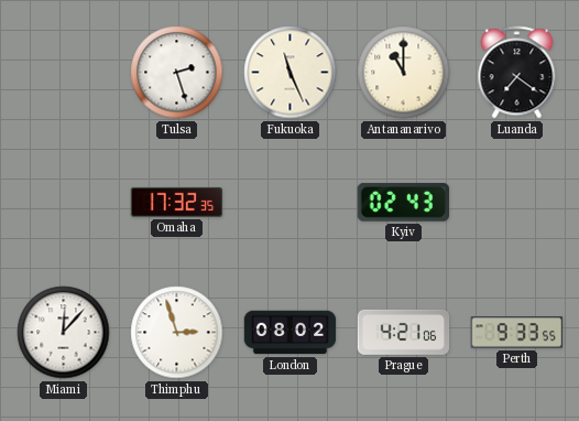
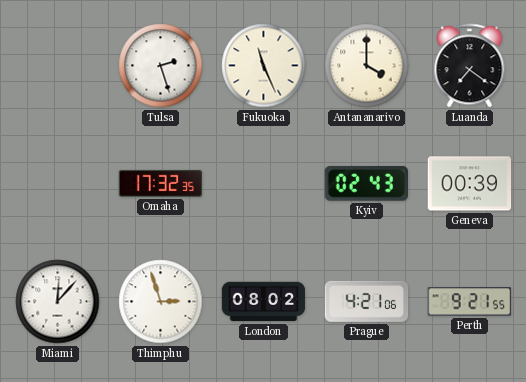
Antananarivo: 11:00 -> 4:00 (367, 66)
Geneva: none -> 00:39 (470, 184)
Perth: 9:33 -> 9:21 (470, 302)
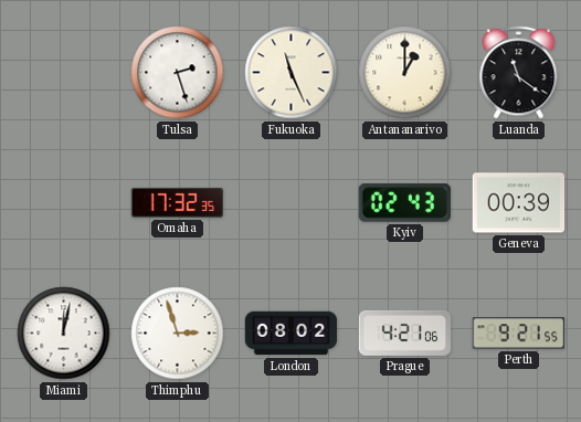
Antananarivo: 4:00 -> 1:00 (405, 73)
Luanda: 7:21 -> 11:21 (519, 73)
Miami: 12:07 -> 12:02 (64, 334)
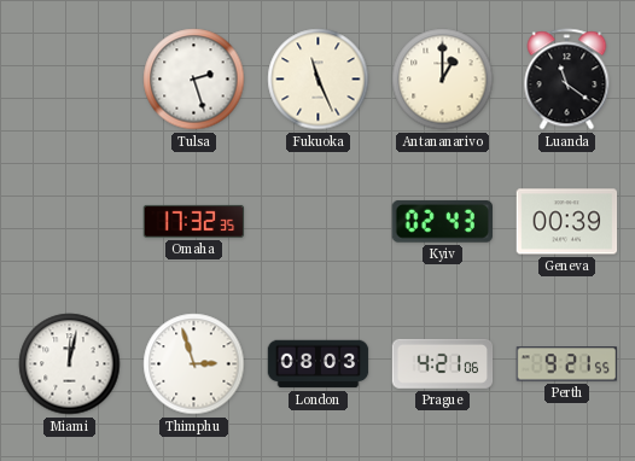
London: 08:02 -> 08:03 (319, 364)
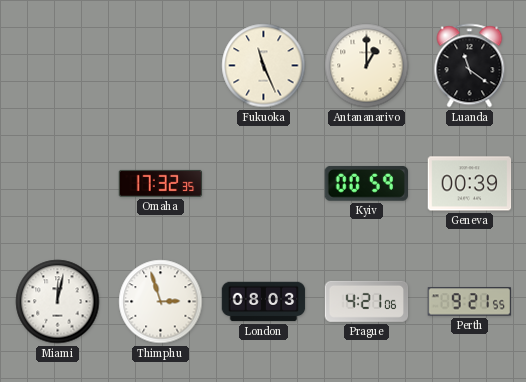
Tulsa: 2:27 -> none (194, 80)
Kyiv: 02:43 -> 00:59 (366, 183)
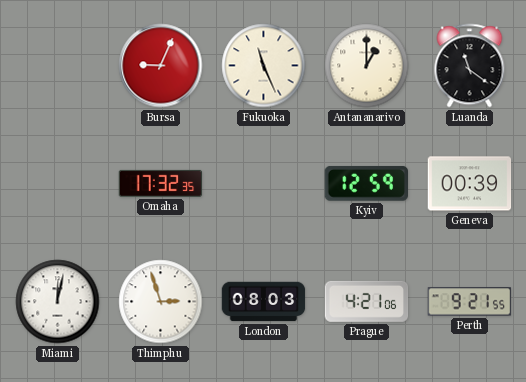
Bursa: none -> 9:04 (161, 66)
Kyiv: 00:59 -> 12:59 (366, 183)
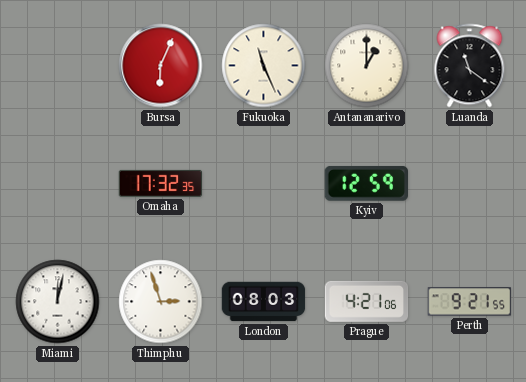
Bursa: 9:04 -> 6:04 (161, 66)
Geneva: 00:39 -> none (470, 184)
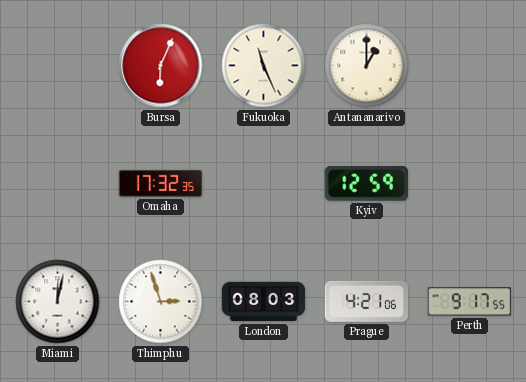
Luanda: 11:21 -> none (470, 66)
Perth: 9:21 -> 9:17 (470, 302)
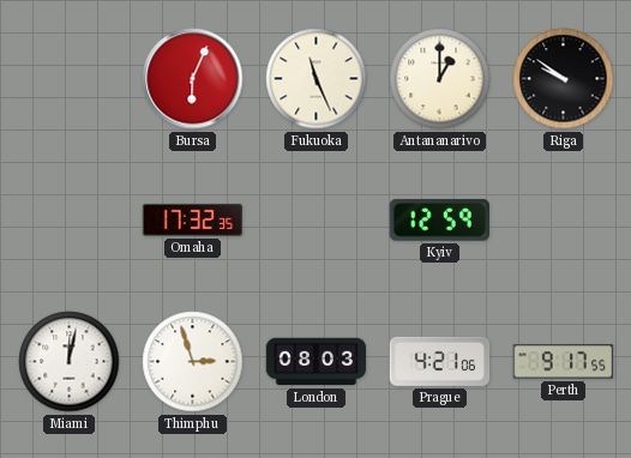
Riga: none -> 9:51 (564, 79)
